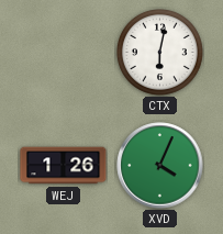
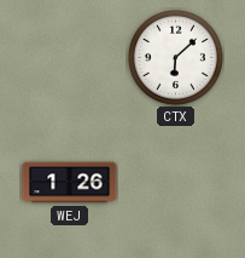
CTX: 6:02 -> 6:08 (175, 57)
XVD: 4:04 -> none (160, 166)
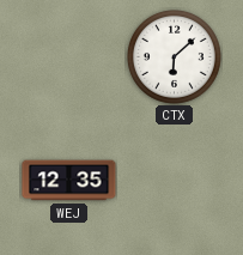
WEJ: 1:26 -> 12:35 (69, 181)
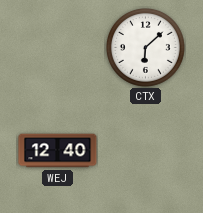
WEJ: 12:35 -> 12:40 (58, 151)
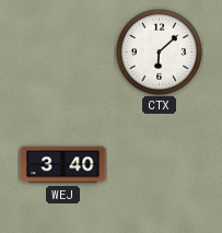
WEJ: 12:40 -> 3:40 (63, 165)
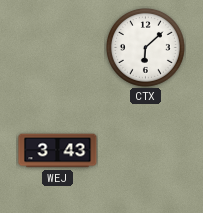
WEJ: 3:40 -> 3:43 (58, 151)
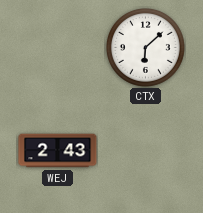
WEJ: 3:43 -> 2:43 (58, 151)
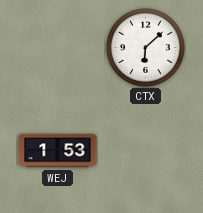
WEJ: 2:43 -> 1:53 (58, 151)
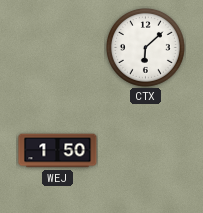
WEJ: 1:53 -> 1:50 (58, 151)
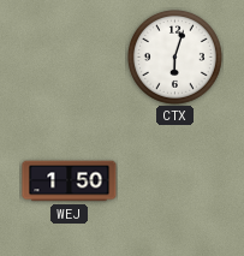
CTX: 6:08 -> 6:03 (174, 56)
